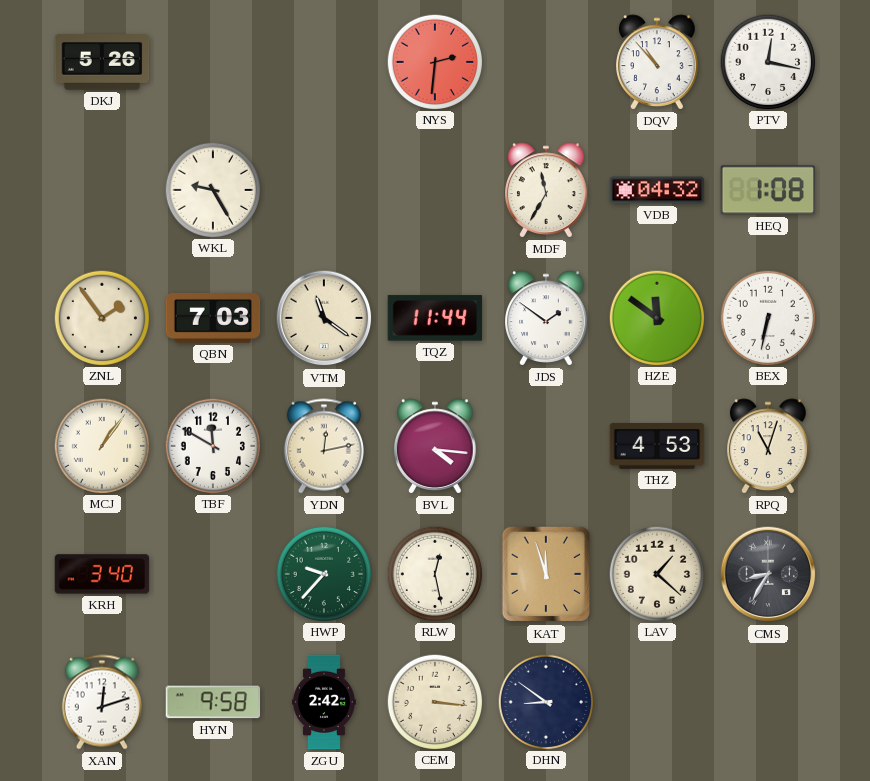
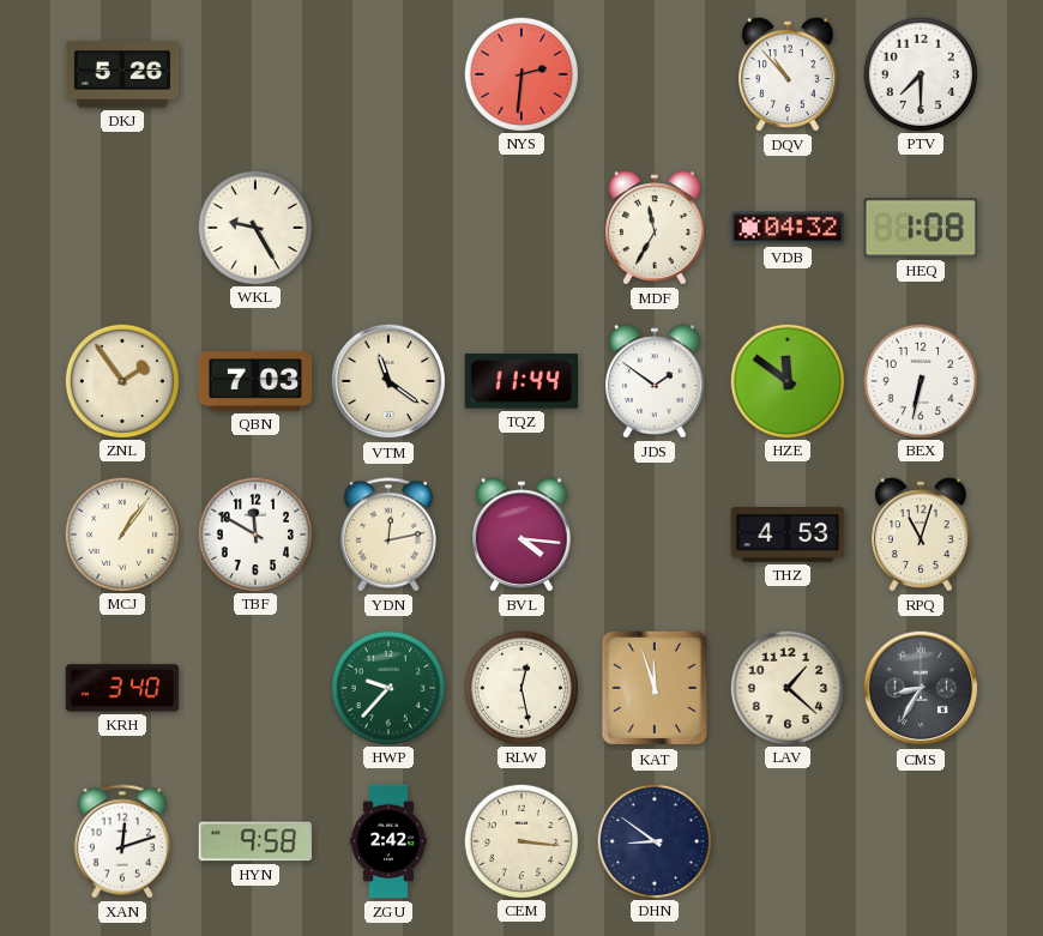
PTV: 12:17 -> 7:30 (920, 73)
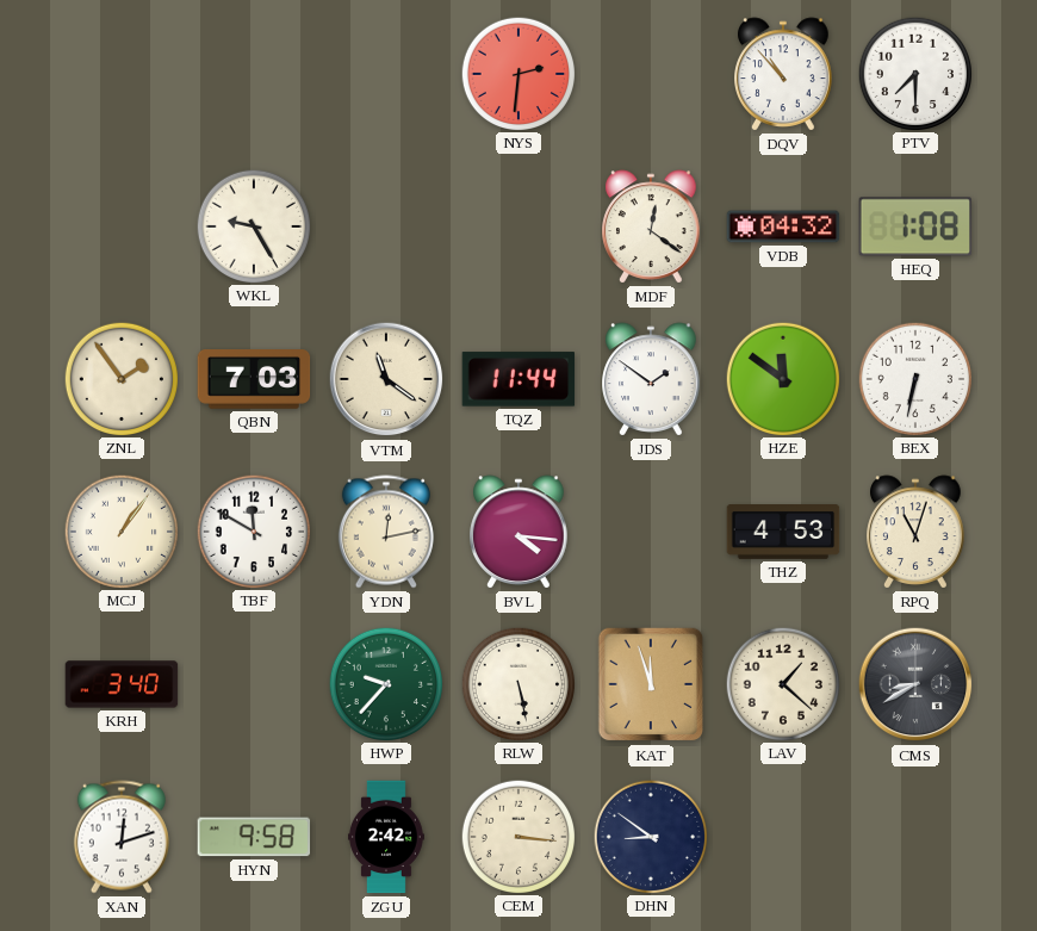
DKJ: 5:26 -> none (122, 74)
MDF: 11:35 -> 12:21 (651, 226)
RLW: 12:28 -> 5:28 (517, 683)
CMS: 8:35 -> 8:40 (915, 684)
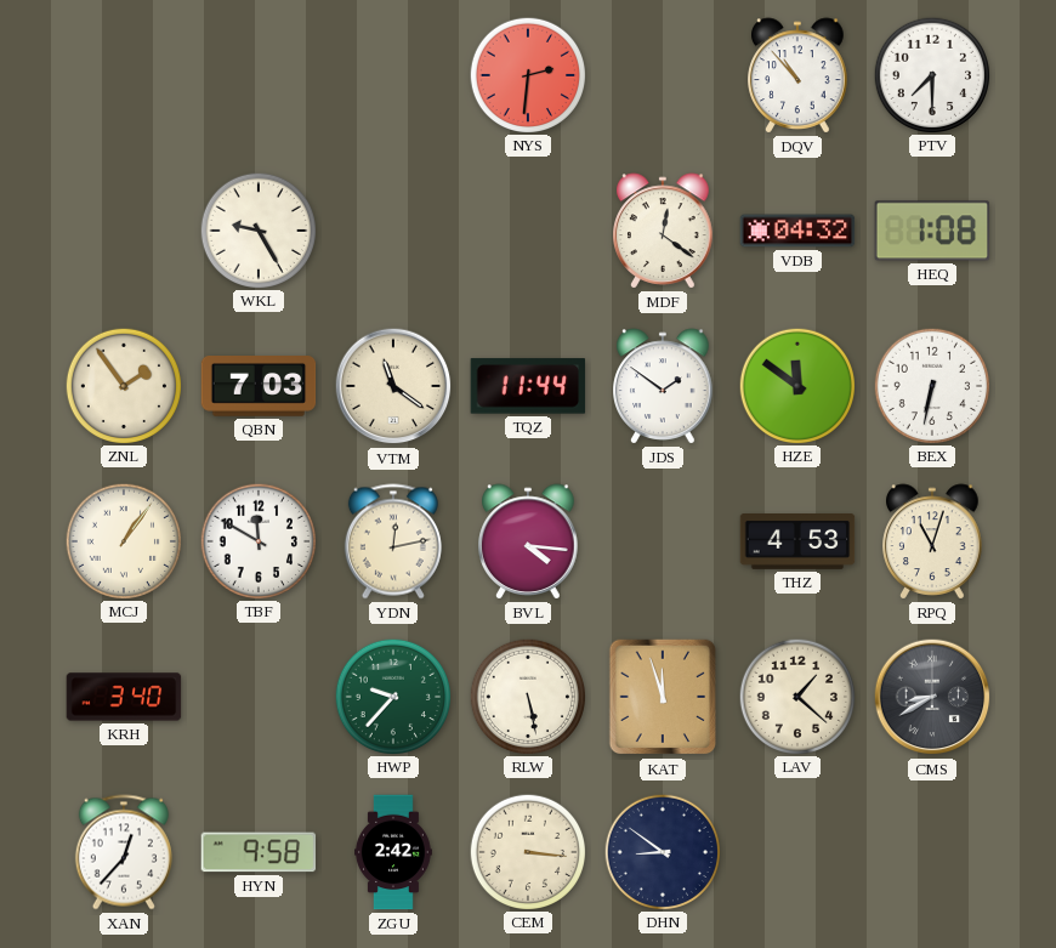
XAN: 12:12 -> 12:37 (124, 852)
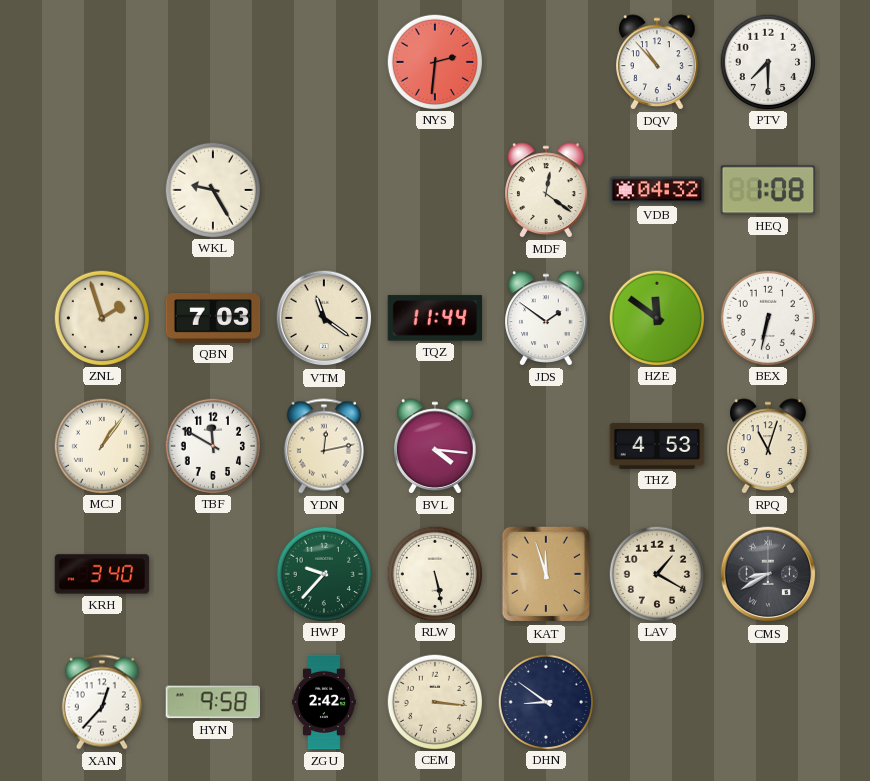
ZNL: 1:54 -> 1:57 (101, 317)
LAV: 1:22 -> 1:20 (656, 573)
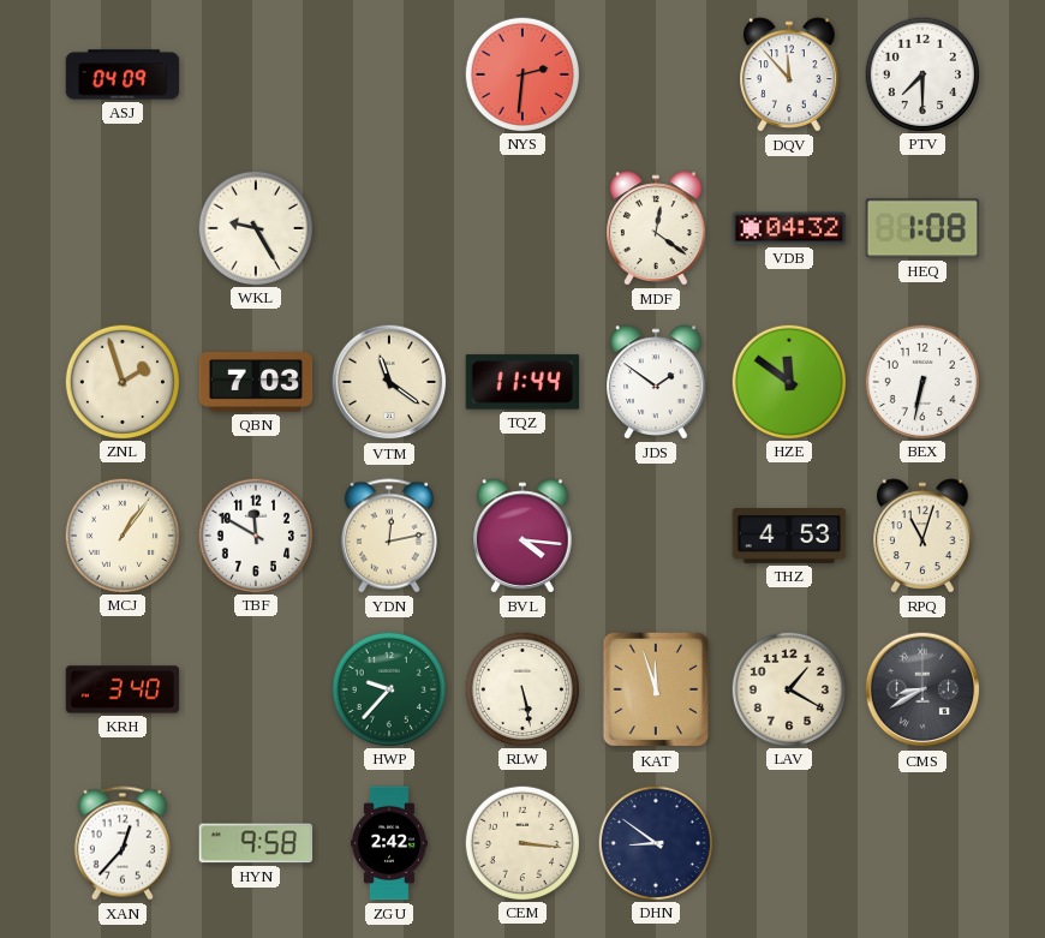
ASJ: none -> 04:09 (123, 74)
DQV: 10:53 -> 11:53 (789, 74)
